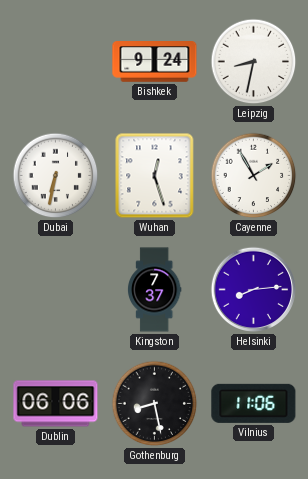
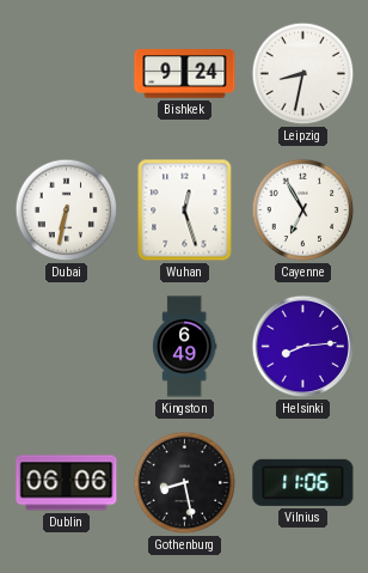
Cayenne: 1:55 -> 6:55 (303, 211)
Kingston: 7:37 -> 6:49 (184, 347)
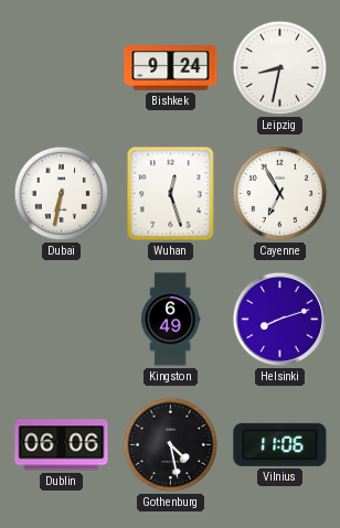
Helsinki: 8:14 -> 8:12 (280, 320)
Gothenburg: 8:28 -> 4:28 (171, 445)
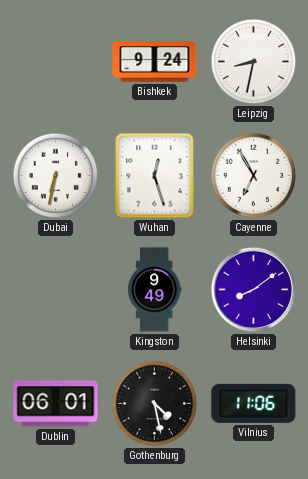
Kingston: 6:49 -> 9:49 (154, 290)
Helsinki: 8:12 -> 8:09 (254, 290)
Dublin: 06:06 -> 06:01 (56, 404)
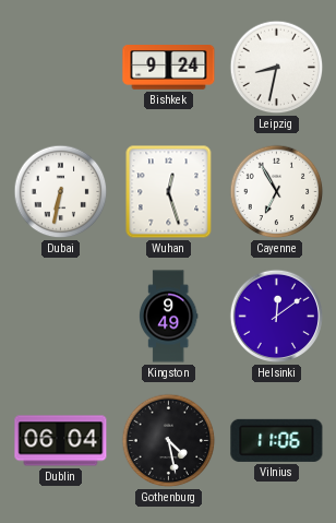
Helsinki: 8:09 -> 12:09 (277, 317)
Dublin: 06:01 -> 06:04 (61, 441)
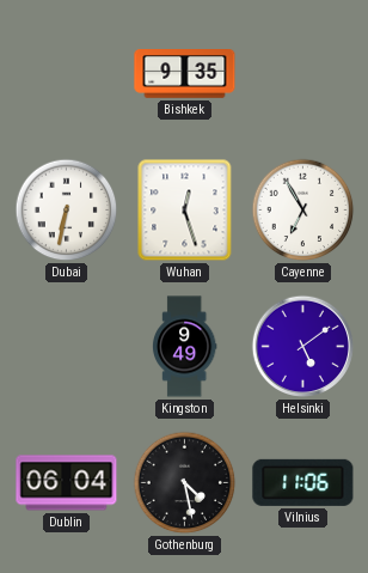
Bishkek: 9:24 -> 9:35 (185, 74)
Leipzig: 8:32 -> none (277, 68)
Helsinki: 12:09 -> 5:09 (303, 347)
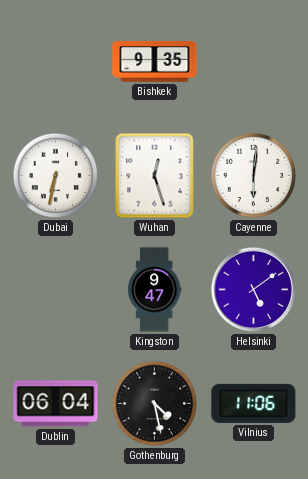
Cayenne: 6:55 -> 6:01 (254, 176)
Kingston: 9:49 -> 9:47 (154, 290)
